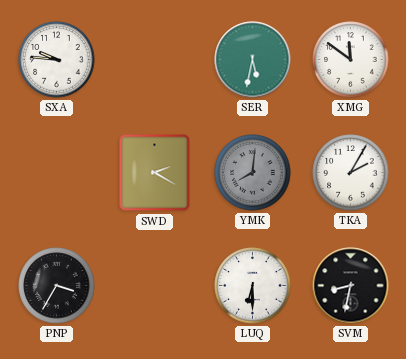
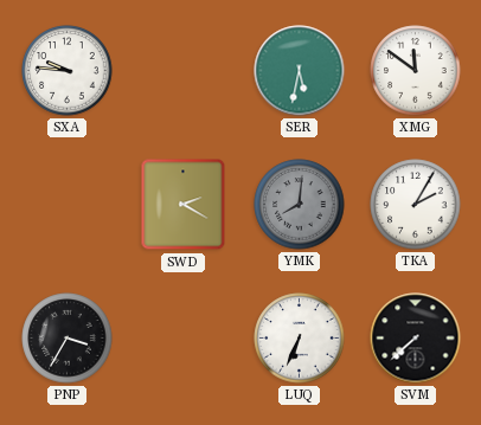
LUQ: 6:30 -> 6:34 (300, 339)
SVM: 8:32 -> 7:38 (416, 339)
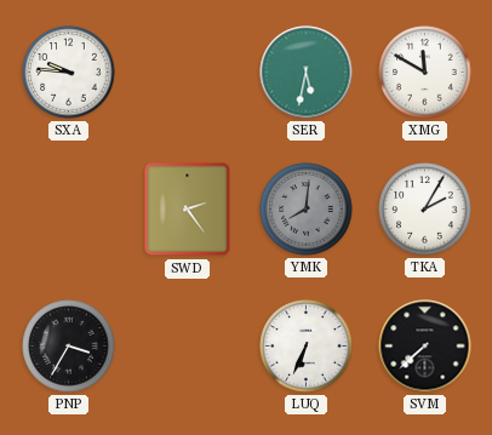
XMG: 11:51 -> 11:50 (425, 73)
SWD: 2:20 -> 2:24 (188, 210)
